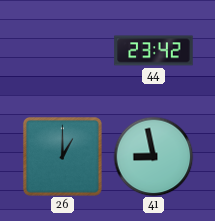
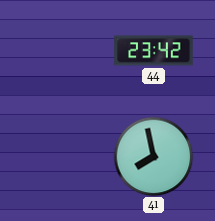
26: 1:00 -> none (62, 156)
41: 8:58 -> 7:58 (153, 156)
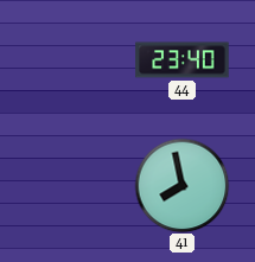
44: 23:42 -> 23:40 (183, 60)
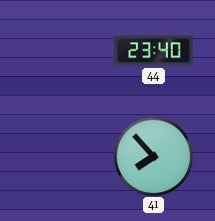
41: 7:58 -> 7:53 (153, 156)
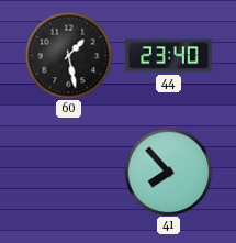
60: none -> 1:28 (68, 55)
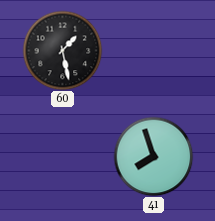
44: 23:40 -> none (169, 56)
41: 7:53 -> 7:57 (153, 156)
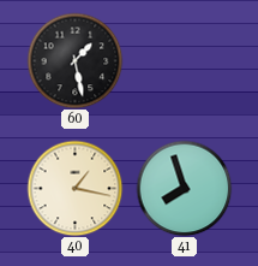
40: none -> 1:17 (74, 188)
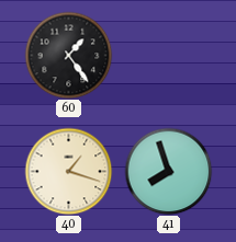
60: 1:28 -> 1:24 (68, 55)
40: 1:17 -> 1:18 (68, 171)
